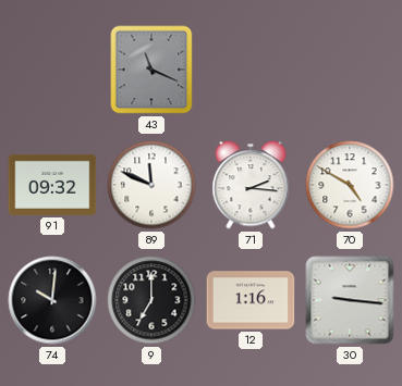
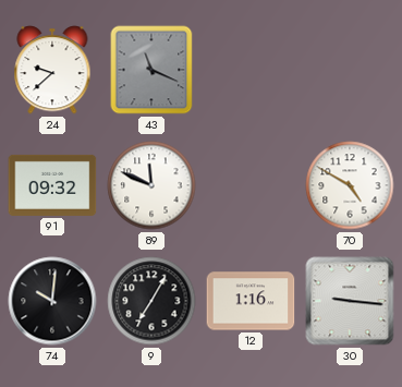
24: none -> 9:38 (52, 70)
71: 2:16 -> none (251, 185)
9: 7:00 -> 7:05 (151, 301)
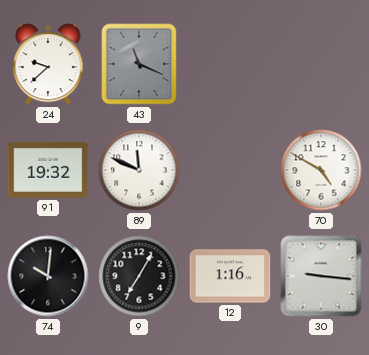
91: 09:32 -> 19:32 (48, 170)
